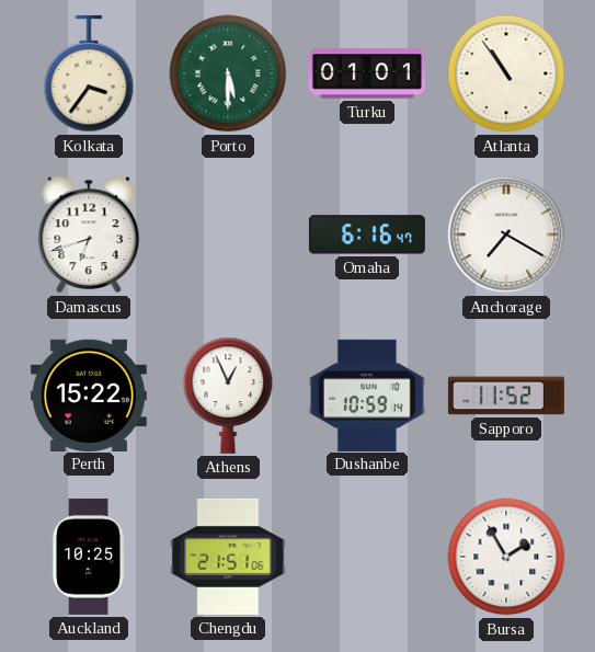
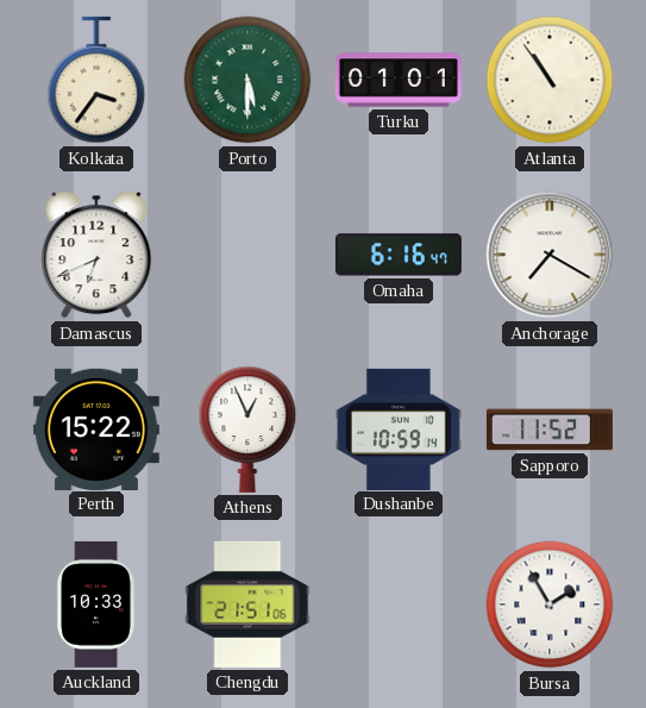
Damascus: 6:42 -> 6:41 (96, 255)
Auckland: 10:25 -> 10:33 (95, 604)
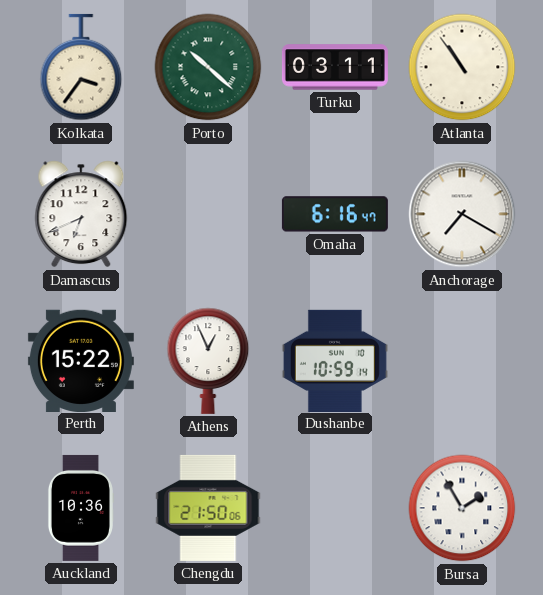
Porto: 5:30 -> 10:22 (208, 67)
Turku: 01:01 -> 03:11 (335, 67)
Sapporo: 11:52 -> none (550, 430)
Auckland: 10:33 -> 10:36 (80, 508)
Chengdu: 21:51 -> 21:50 (208, 508)
